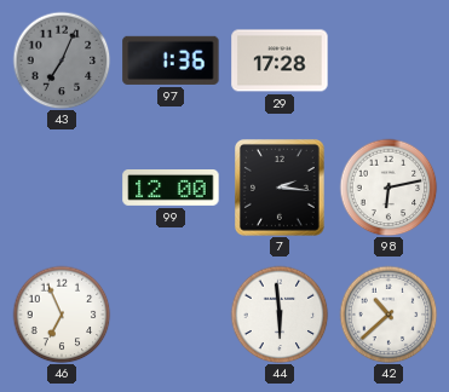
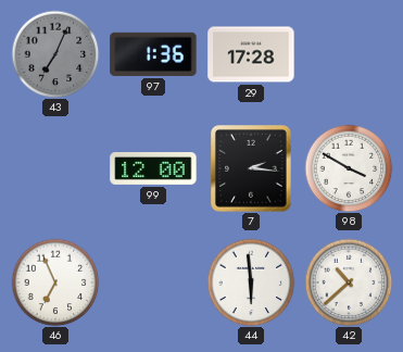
98: 6:13 -> 3:50 (349, 168)
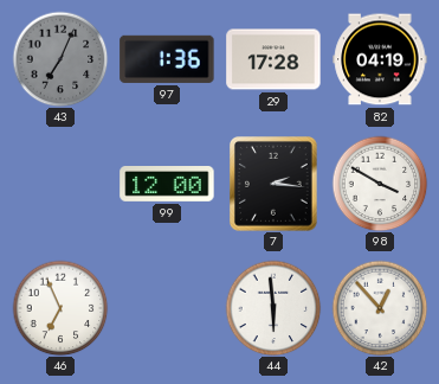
82: none -> 04:19 (380, 59)
42: 10:38 -> 12:53 (380, 308)
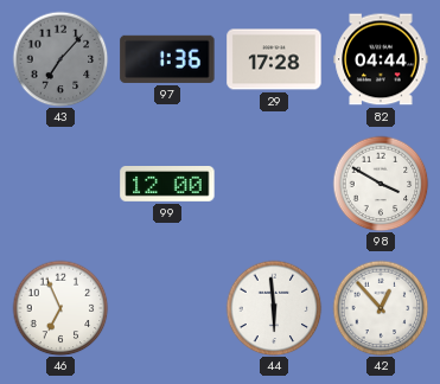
43: 7:04 -> 7:07 (60, 59)
82: 04:19 -> 04:44 (381, 59)
7: 2:16 -> none (275, 185)
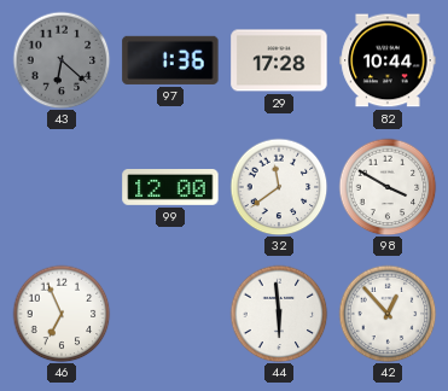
43: 7:07 -> 6:22 (62, 60)
82: 04:44 -> 10:44 (388, 60)
32: none -> 11:39 (279, 187)
